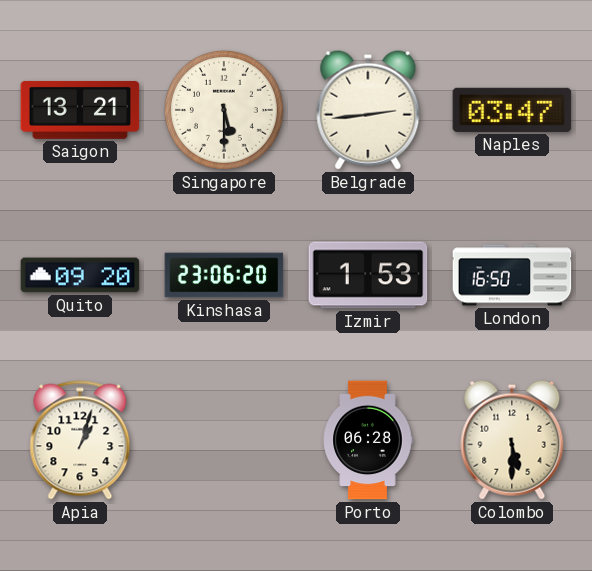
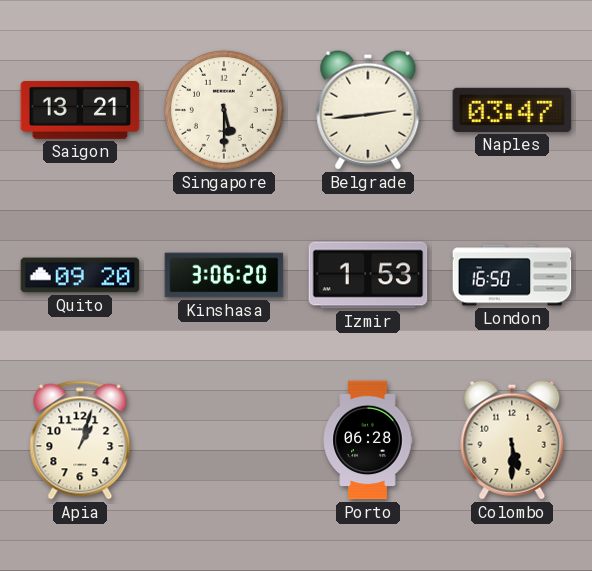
Kinshasa: 23:06 -> 3:06 (224, 275)
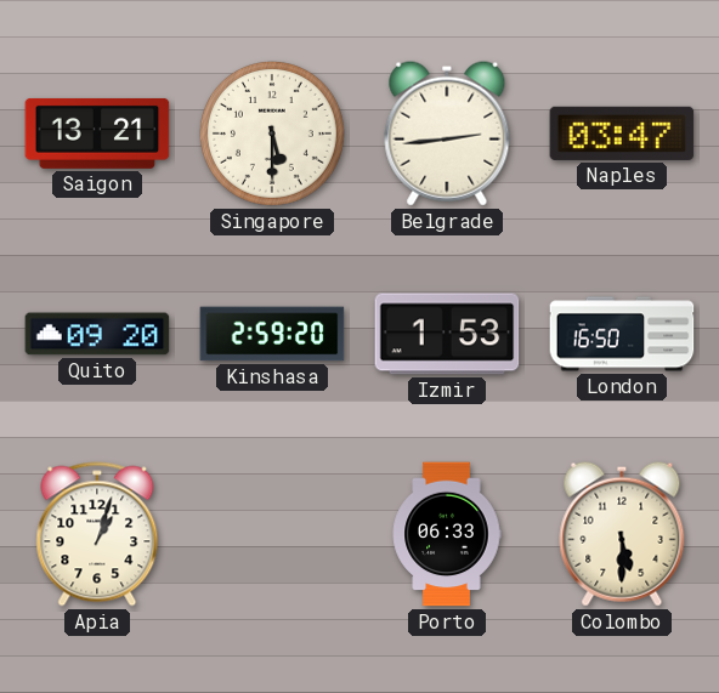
Kinshasa: 3:06 -> 2:59 (272, 334)
Porto: 06:28 -> 06:33 (447, 534)
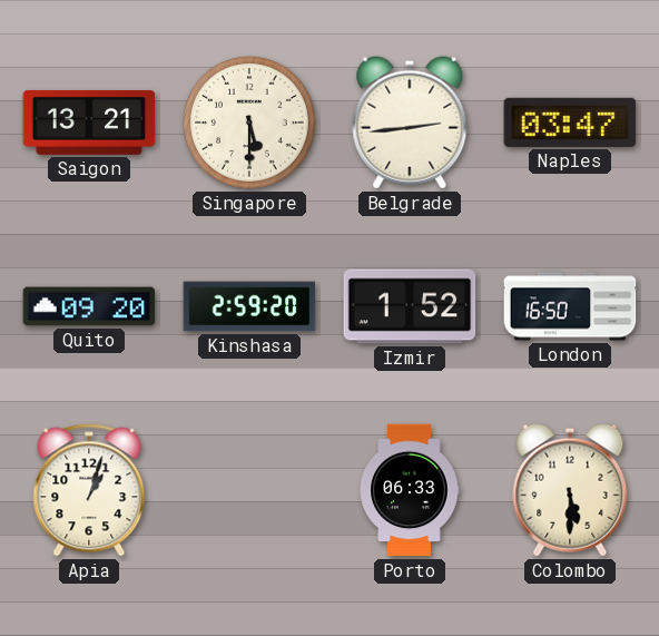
Izmir: 1:53 -> 1:52 (410, 306)
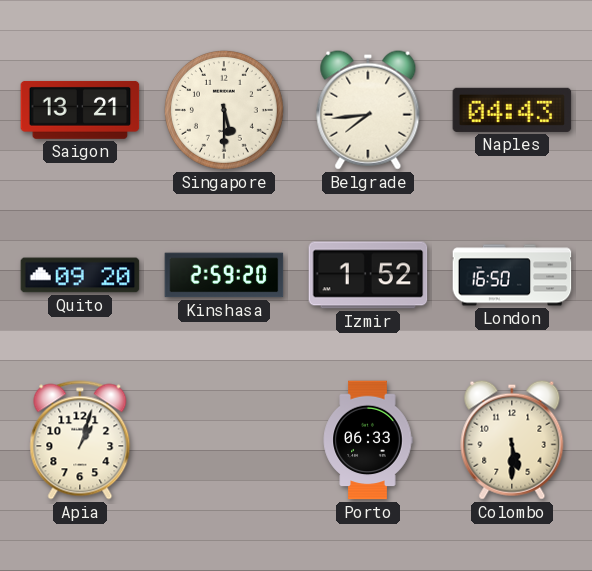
Belgrade: 2:44 -> 7:44 (368, 110)
Naples: 03:47 -> 04:43 (512, 110)
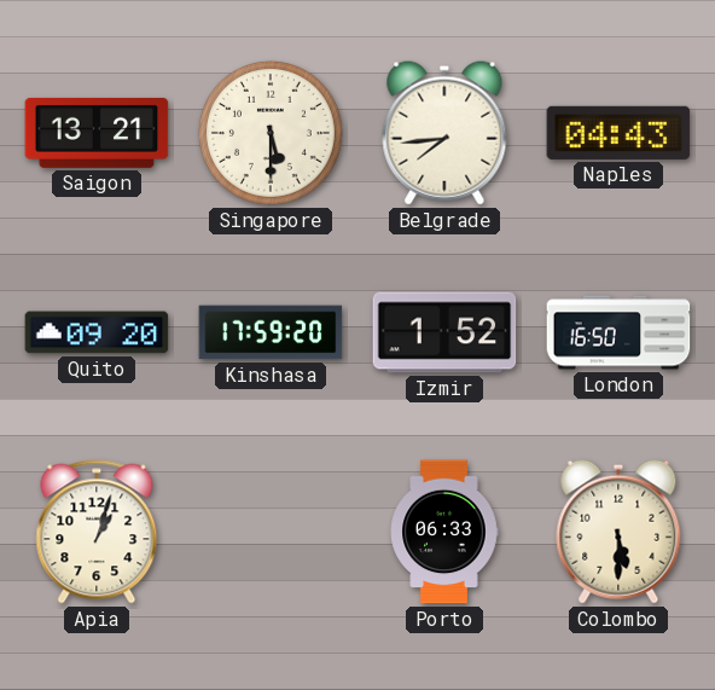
Kinshasa: 2:59 -> 17:59 (271, 332)
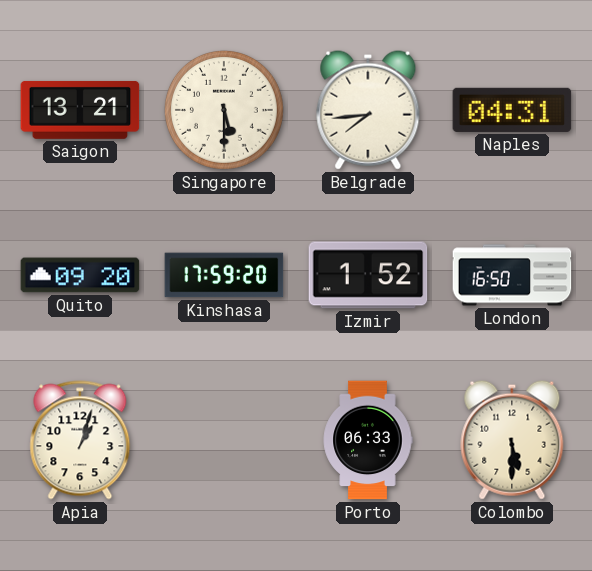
Naples: 04:43 -> 04:31 (512, 110)
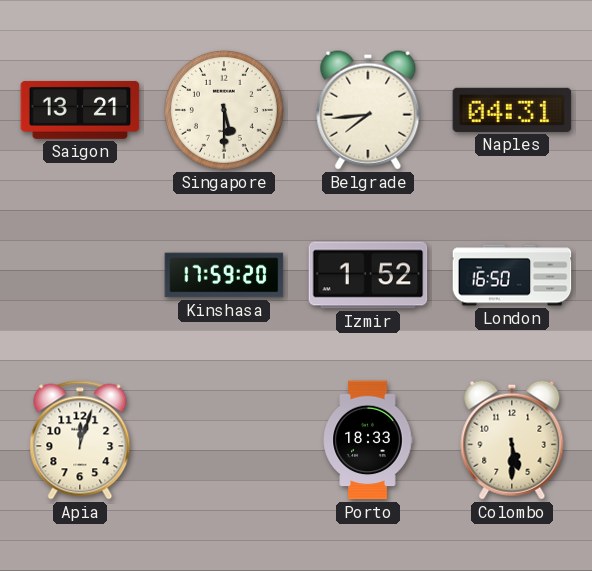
Quito: 09:20 -> none (80, 275)
Apia: 1:03 -> 12:03 (80, 440)
Porto: 06:33 -> 18:33 (368, 440)
